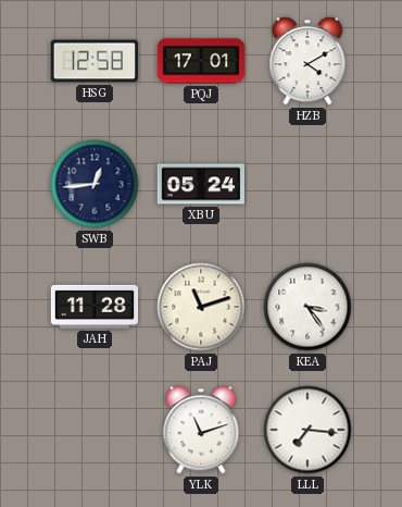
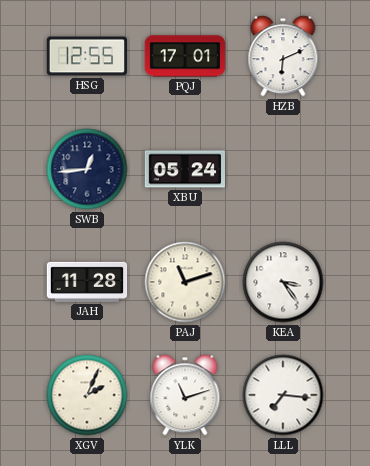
HSG: 12:58 -> 12:55 (86, 56)
HZB: 4:10 -> 6:11 (283, 56)
XGV: none -> 2:04 (87, 395)
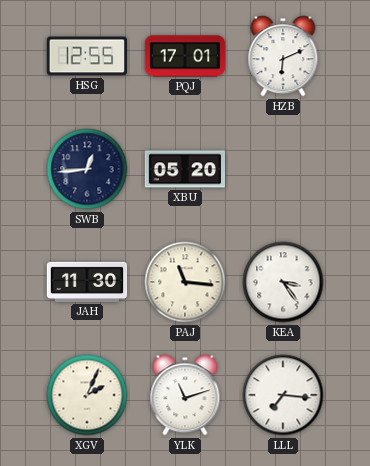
XBU: 05:24 -> 05:20 (184, 169)
JAH: 11:28 -> 11:30 (87, 282)
PAJ: 11:12 -> 11:16 (185, 282)
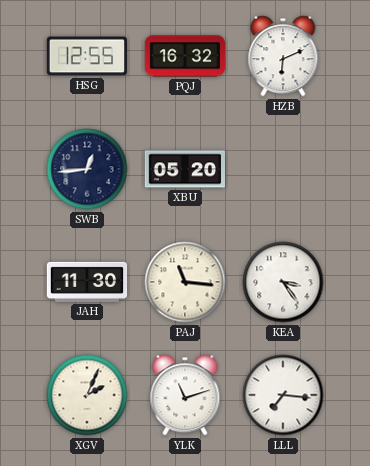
PQJ: 17:01 -> 16:32 (185, 56)
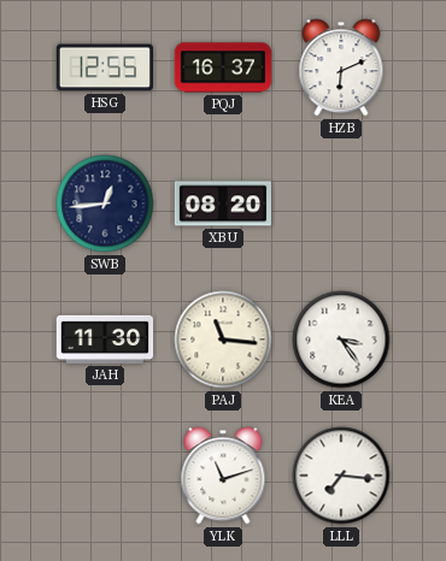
PQJ: 16:32 -> 16:37 (223, 67)
XBU: 05:20 -> 08:20 (222, 203)
XGV: 2:04 -> none (87, 395)
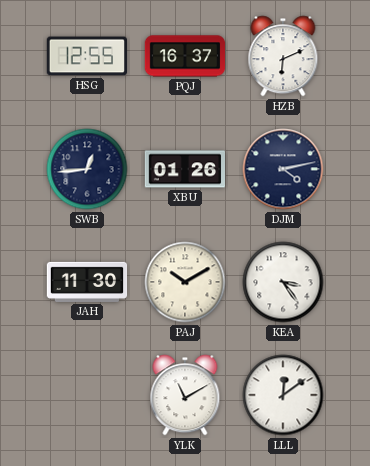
XBU: 08:20 -> 01:26 (184, 169)
DJM: none -> 4:13 (283, 169)
PAJ: 11:16 -> 10:10 (185, 282)
YLK: 11:12 -> 11:10 (185, 395)
LLL: 7:16 -> 12:09 (283, 395)
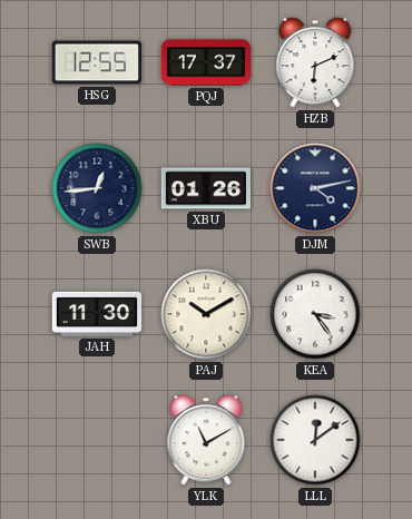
PQJ: 16:37 -> 17:37 (206, 62)
